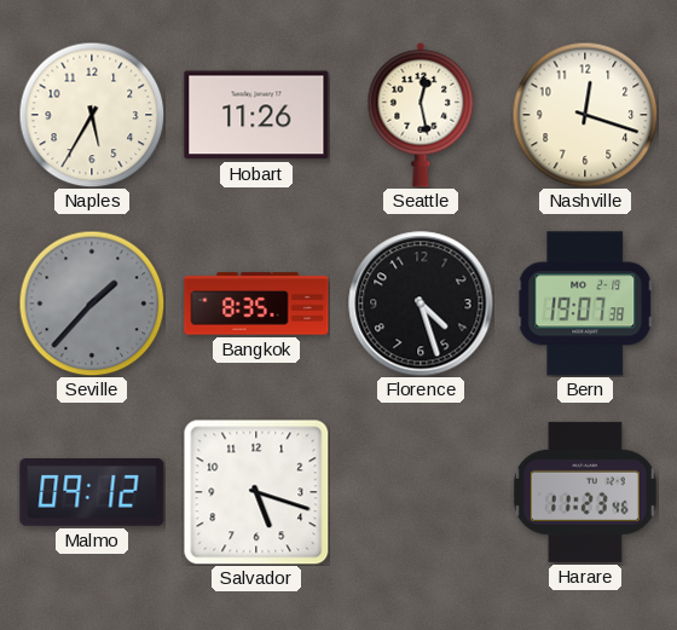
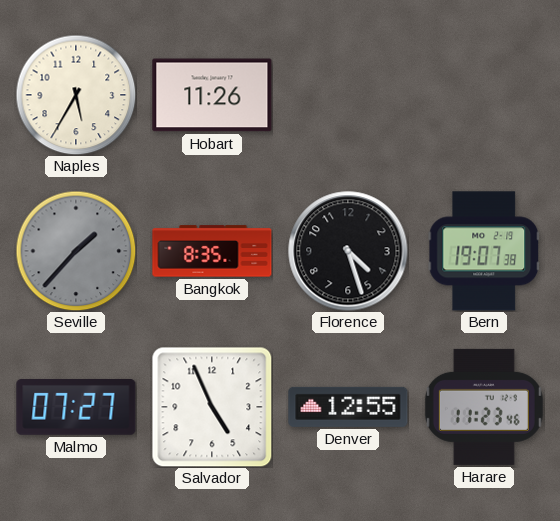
Seattle: 12:28 -> none (421, 115)
Nashville: 12:18 -> none (585, 115)
Malmo: 09:12 -> 07:27 (76, 408)
Salvador: 5:18 -> 4:56 (212, 407)
Denver: none -> 12:55 (348, 407)
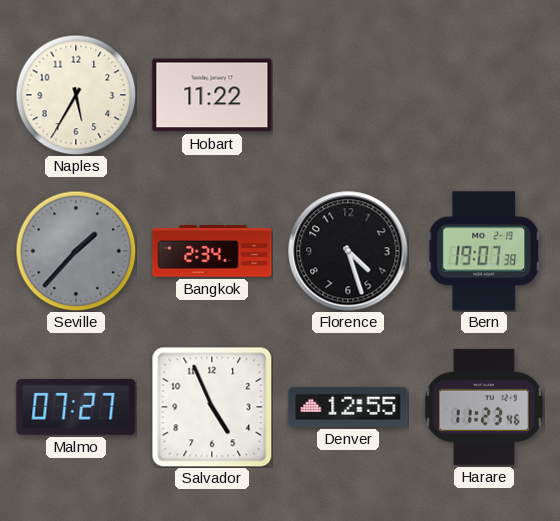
Hobart: 11:26 -> 11:22 (212, 95)
Bangkok: 8:35 -> 2:34 (212, 251)
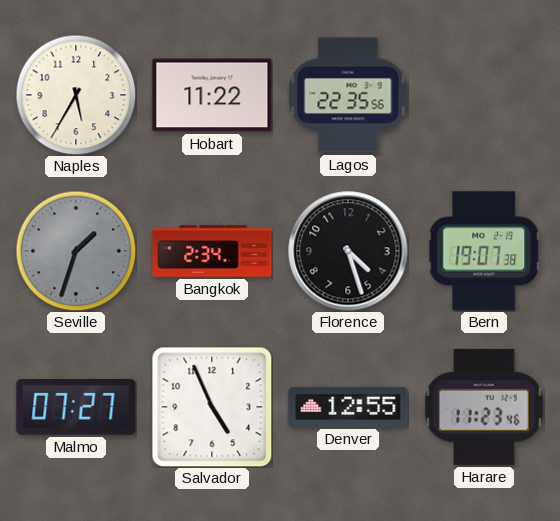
Lagos: none -> 22:35 (348, 95)
Seville: 1:37 -> 1:33 (76, 251)
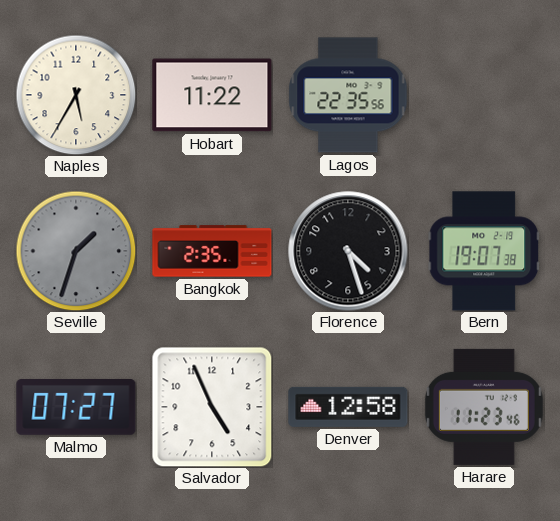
Bangkok: 2:34 -> 2:35 (212, 251)
Denver: 12:55 -> 12:58 (348, 407)
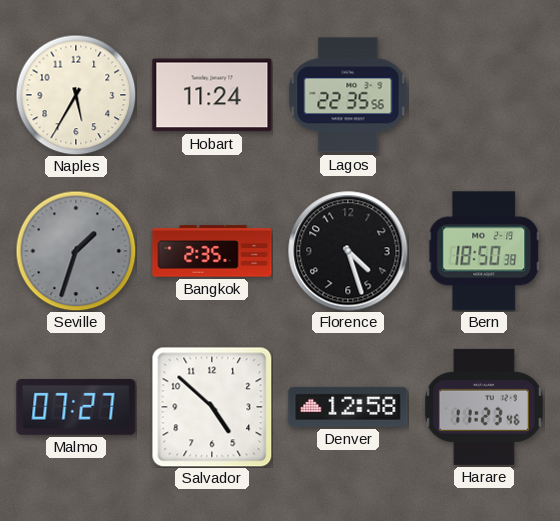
Hobart: 11:22 -> 11:24 (212, 95)
Bern: 19:07 -> 18:50 (484, 251)
Salvador: 4:56 -> 4:52 (212, 407)
